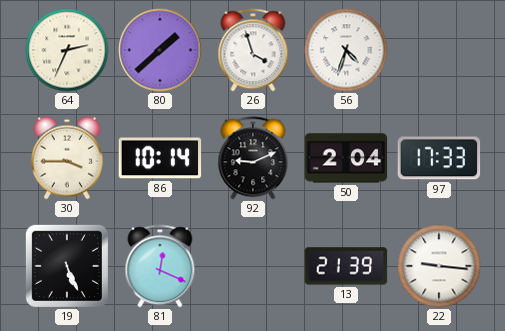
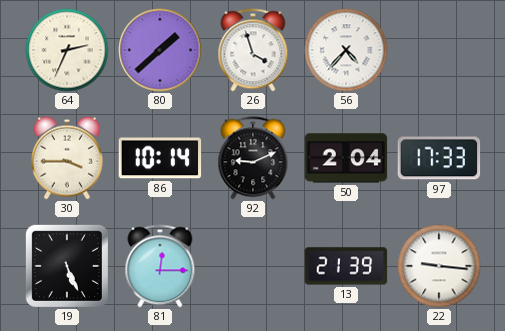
56: 4:33 -> 4:37 (346, 50)
81: 12:19 -> 12:15 (160, 266)
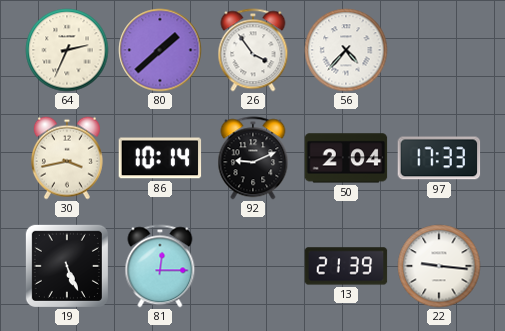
26: 3:57 -> 3:54 (253, 50)
30: 3:45 -> 3:43 (67, 158)
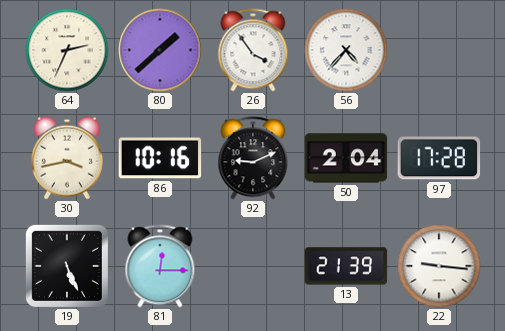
86: 10:14 -> 10:16 (160, 158)
97: 17:33 -> 17:28 (439, 158)
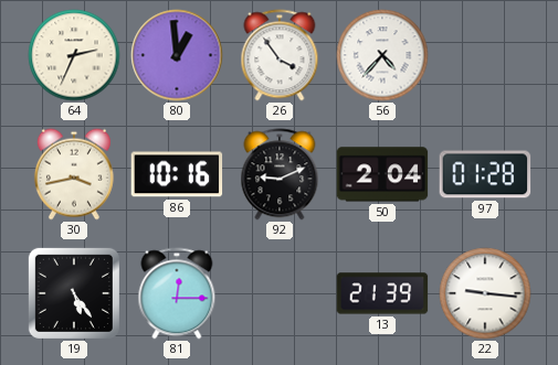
80: 1:38 -> 12:59 (177, 55)
97: 17:28 -> 01:28 (485, 174)
19: 5:26 -> 5:24 (74, 293)
